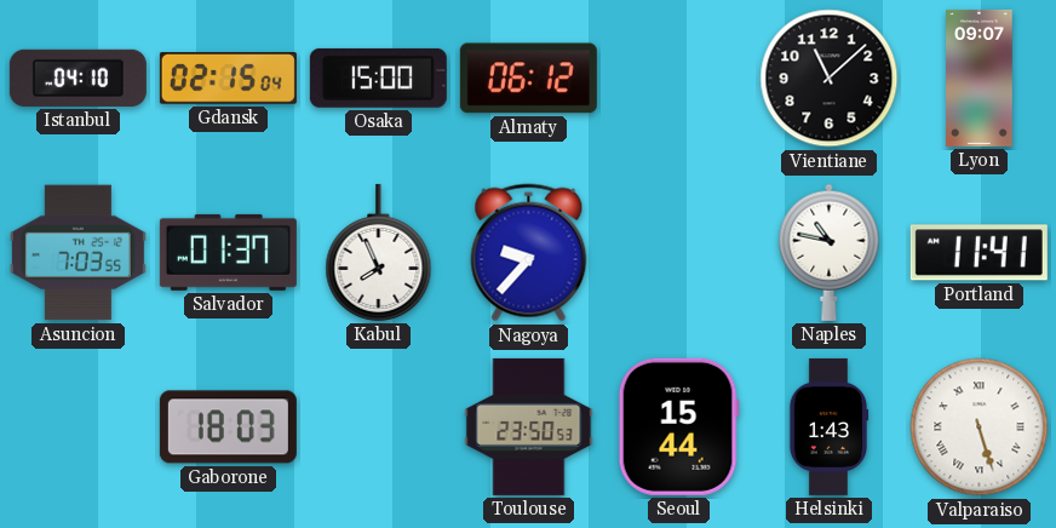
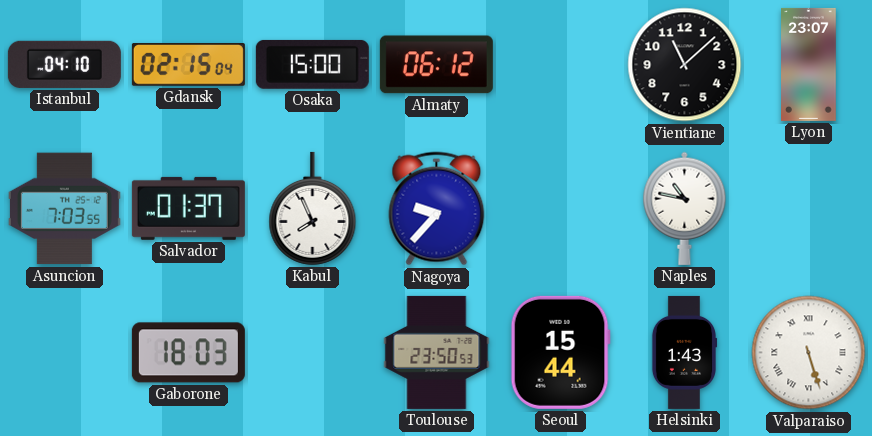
Lyon: 09:07 -> 23:07 (809, 64)
Portland: 11:41 -> none (978, 253)
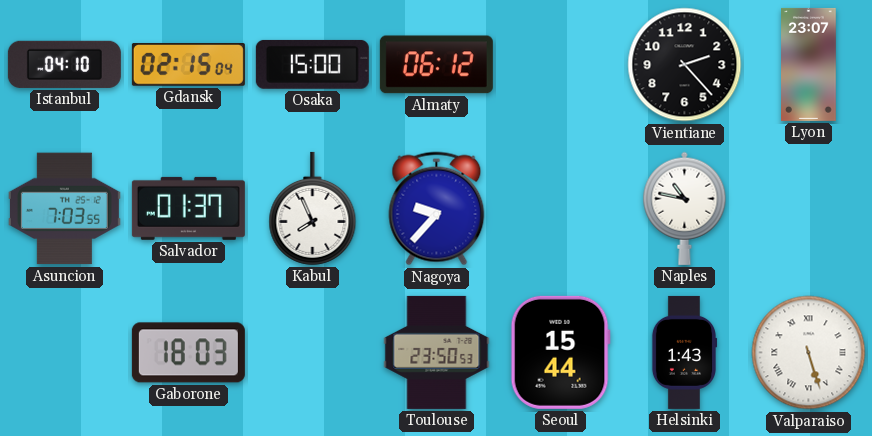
Vientiane: 11:08 -> 2:23 (685, 65)
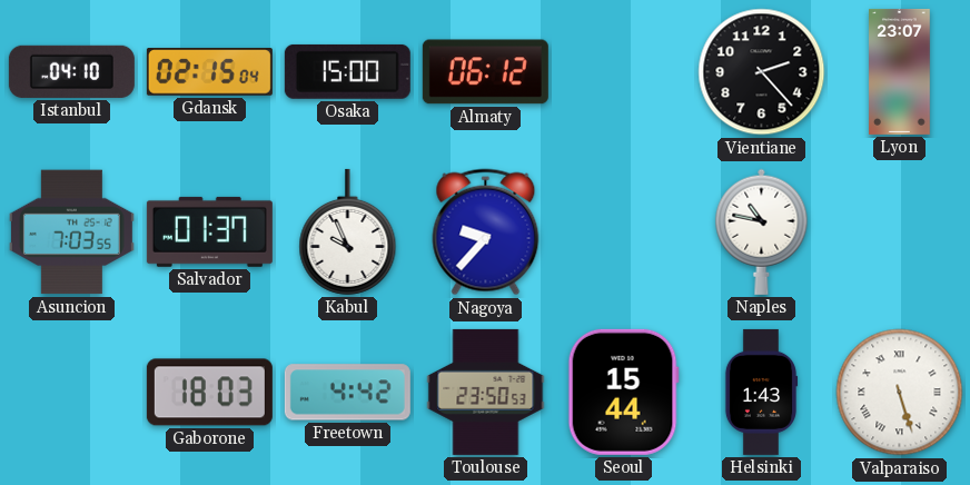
Kabul: 7:56 -> 9:56 (348, 231)
Freetown: none -> 4:42 (347, 393)
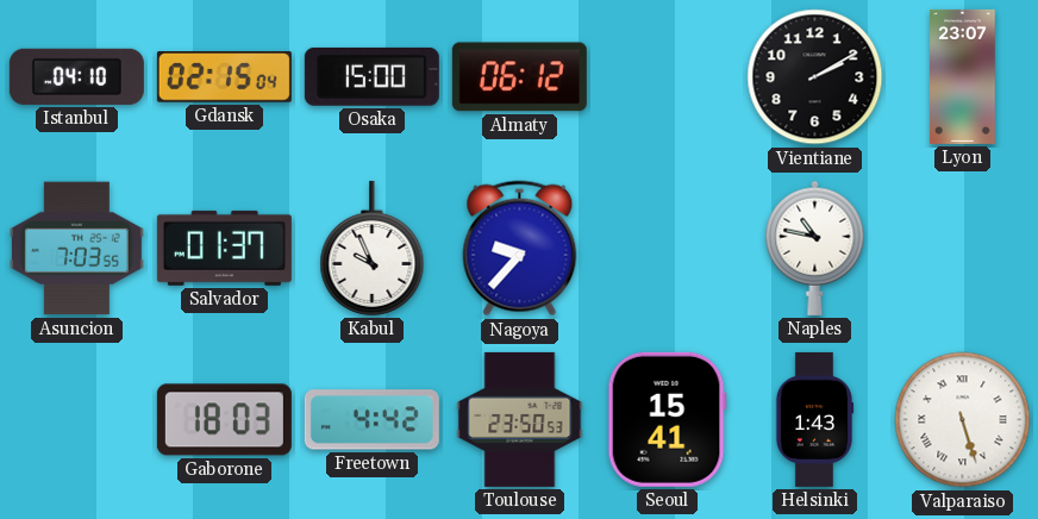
Vientiane: 2:23 -> 2:10 (815, 77)
Seoul: 15:44 -> 15:41 (667, 419)
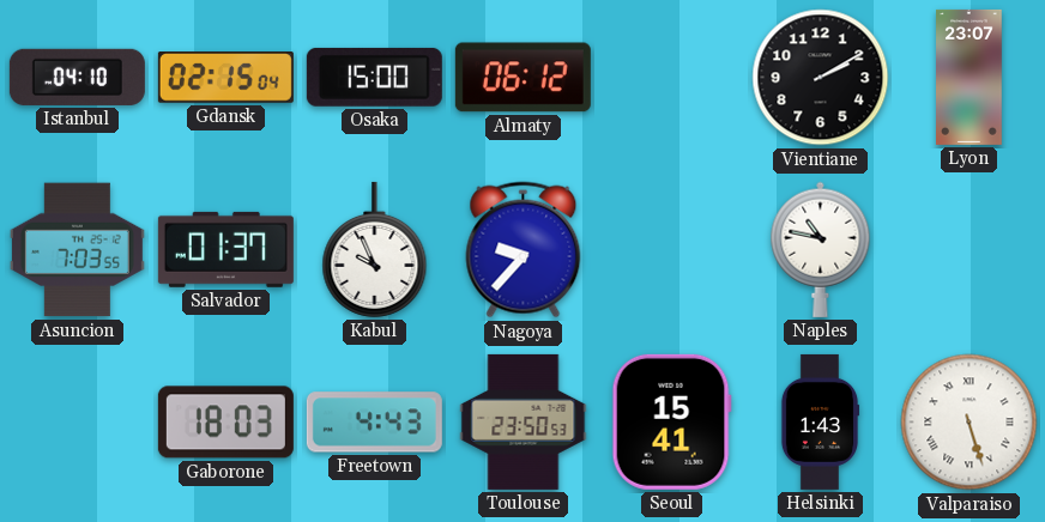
Freetown: 4:42 -> 4:43 (374, 423)
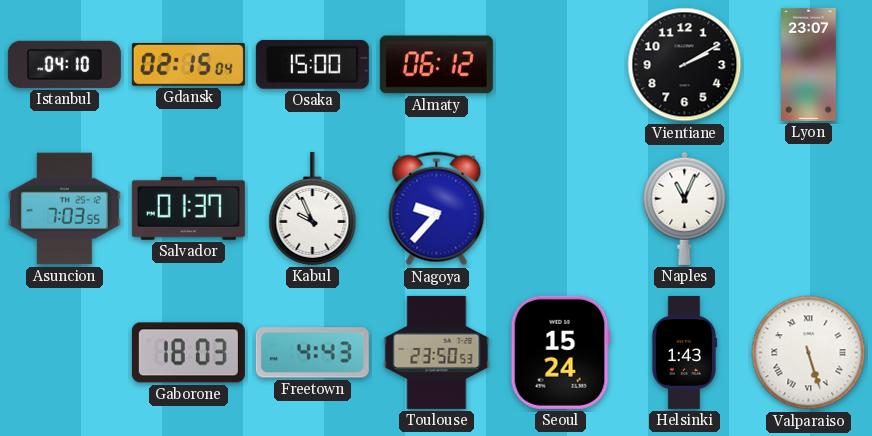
Naples: 10:47 -> 11:04 (685, 208)
Seoul: 15:41 -> 15:24 (560, 352)
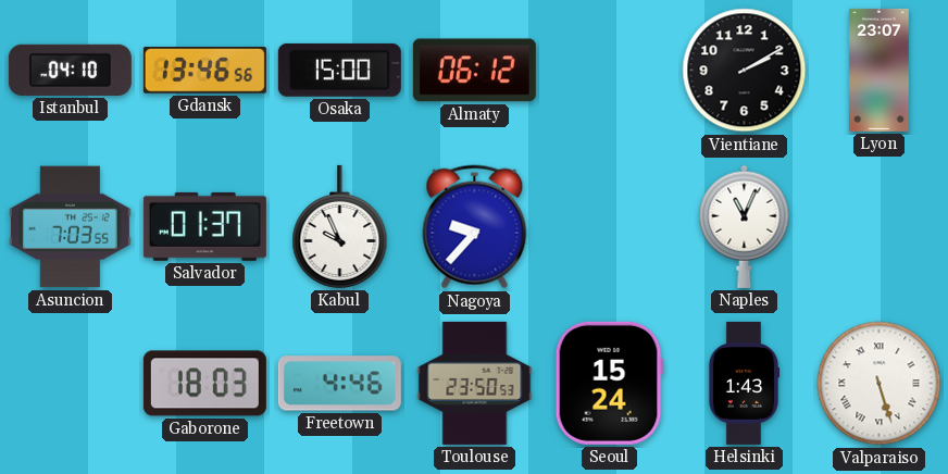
Gdansk: 02:15 -> 13:46 (204, 71)
Freetown: 4:43 -> 4:46 (339, 384)
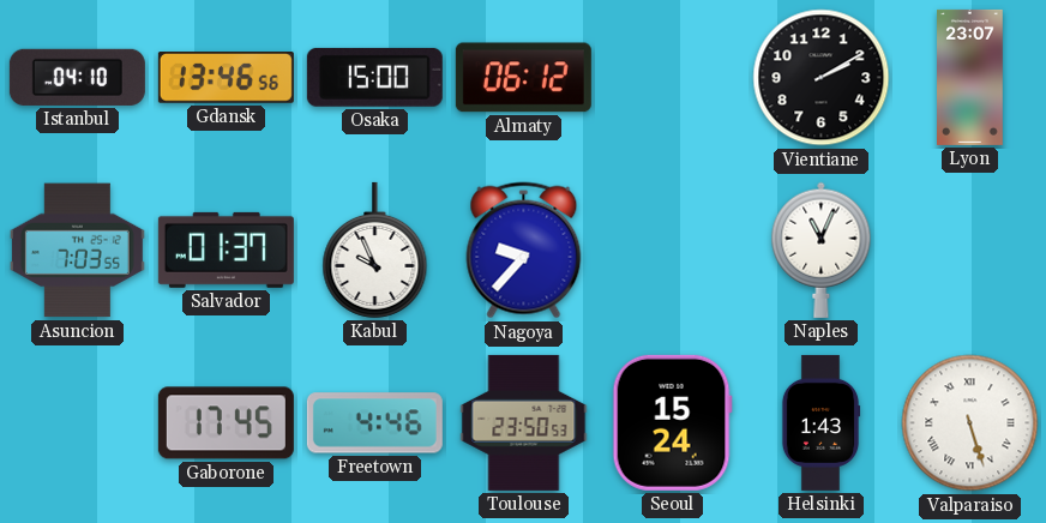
Gaborone: 18:03 -> 17:45 (226, 423)
